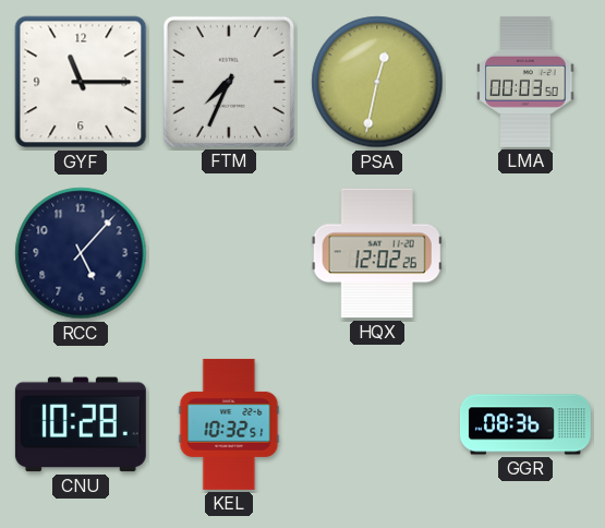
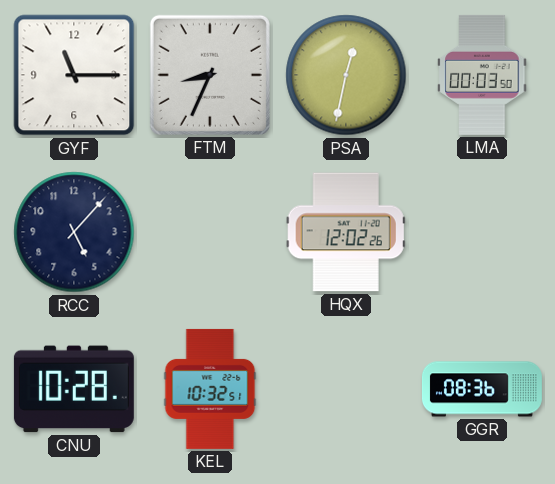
FTM: 7:34 -> 8:34 (210, 75)
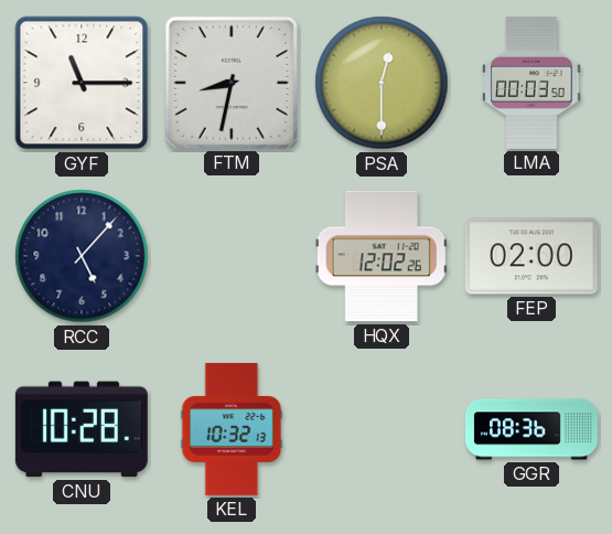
FTM: 8:34 -> 8:32 (232, 83)
PSA: 12:32 -> 12:30 (382, 83)
FEP: none -> 02:00 (532, 256)
KEL: 10:32:51 -> 10:32:13 (232, 429)
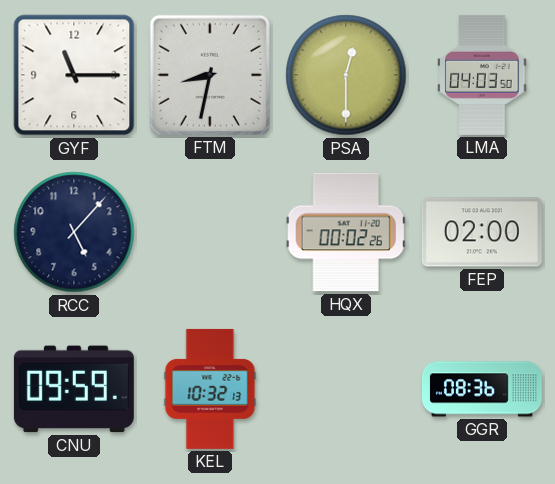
LMA: 00:03 -> 04:03 (482, 75)
HQX: 12:02 -> 00:02 (346, 232)
CNU: 10:28 -> 09:59 (74, 389)
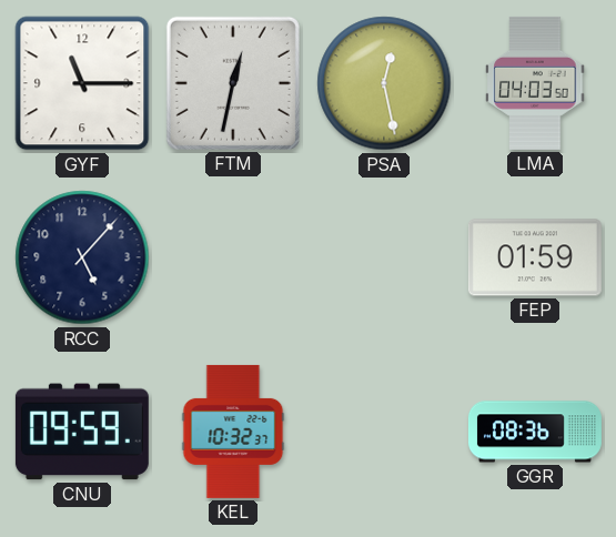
FTM: 8:32 -> 12:32 (233, 83)
PSA: 12:30 -> 12:28 (384, 83)
HQX: 00:02 -> none (346, 232)
FEP: 02:00 -> 01:59 (535, 257)
KEL: 10:32:13 -> 10:32:37 (233, 432)
